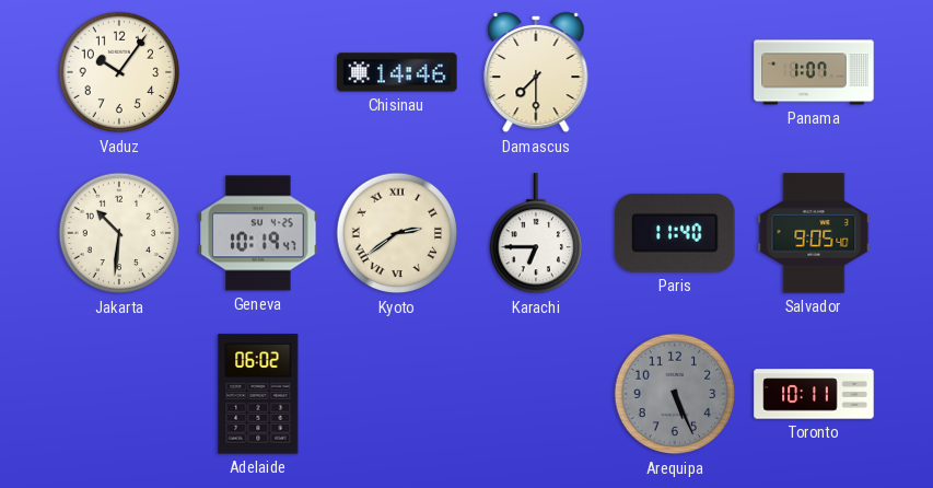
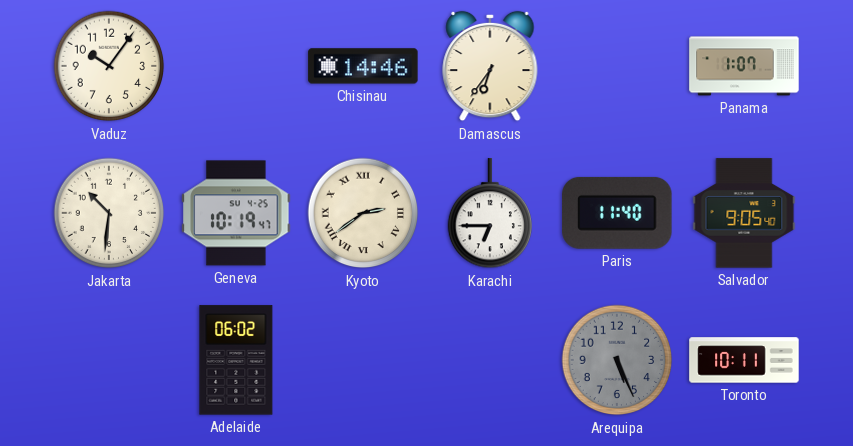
Damascus: 7:30 -> 6:36 (490, 66)
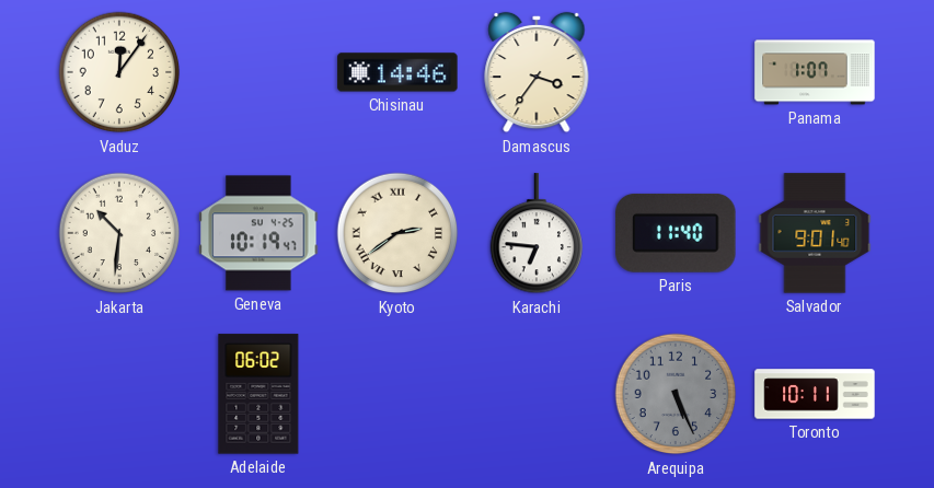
Vaduz: 10:06 -> 12:06 (119, 72)
Damascus: 6:36 -> 3:36 (537, 72)
Karachi: 6:45 -> 6:46 (535, 234)
Salvador: 9:05 -> 9:01 (815, 233)
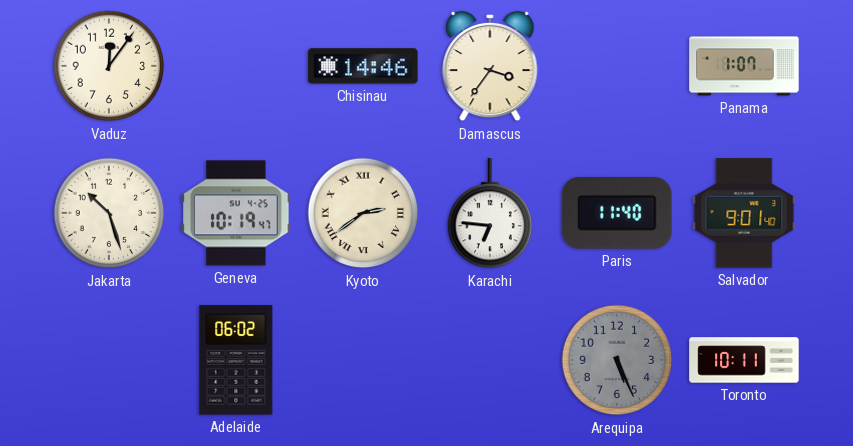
Jakarta: 10:31 -> 10:27 (109, 213)
